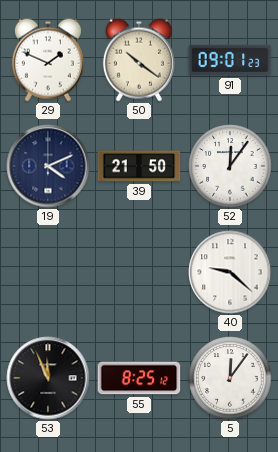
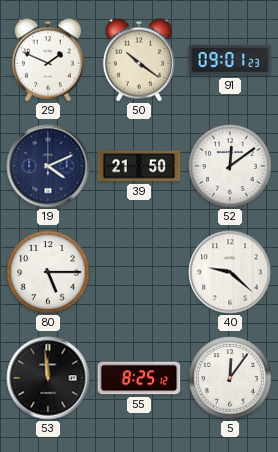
52: 12:06 -> 12:09 (230, 166)
80: none -> 5:15 (48, 272)
53: 11:56 -> 11:59 (48, 378)
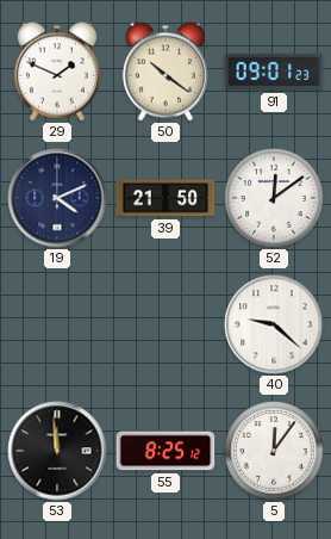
80: 5:15 -> none (48, 272)
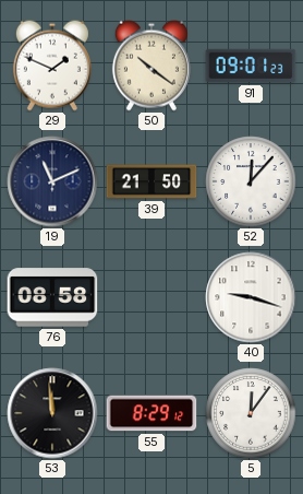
19: 4:11 -> 11:11 (52, 181)
52: 12:09 -> 12:07 (251, 181)
76: none -> 08:58 (52, 297)
40: 9:22 -> 9:18 (251, 297)
55: 8:25 -> 8:29 (152, 413)
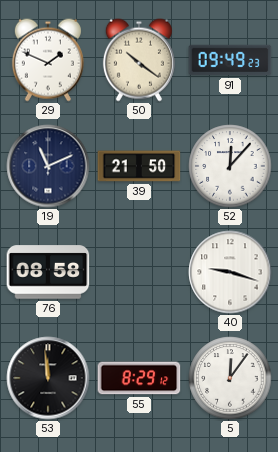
91: 09:01 -> 09:49 (230, 60)
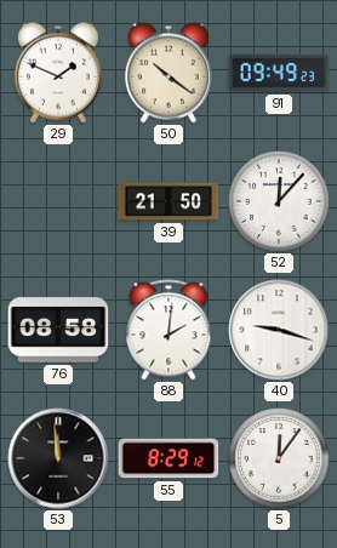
19: 11:11 -> none (48, 166)
88: none -> 2:01 (168, 330)
